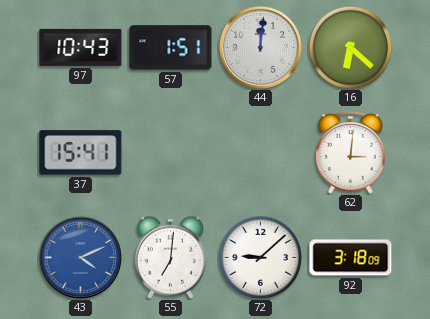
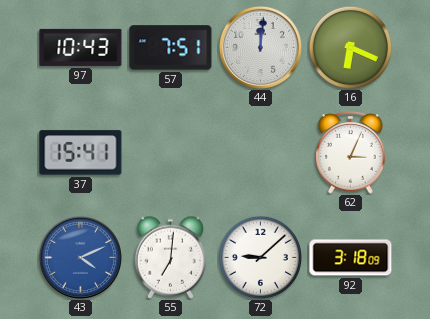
57: 1:51 -> 7:51 (171, 48)
16: 6:22 -> 6:19 (350, 47)
62: 3:01 -> 3:04 (351, 153)
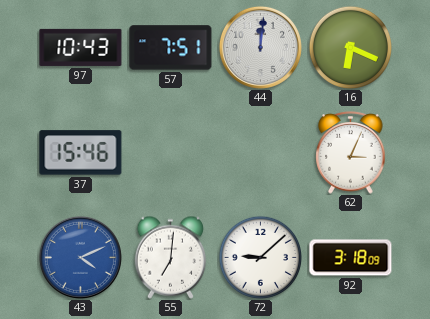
37: 15:41 -> 15:46 (81, 153)
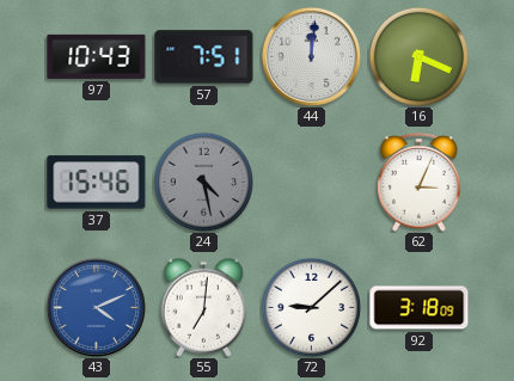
24: none -> 4:28 (203, 182)
